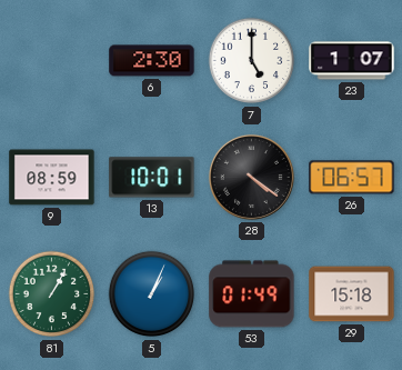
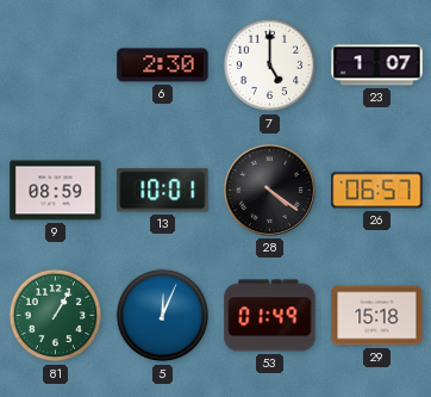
5: 1:04 -> 12:04 (163, 316)
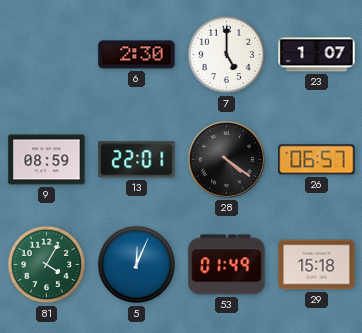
13: 10:01 -> 22:01 (137, 160)
81: 1:05 -> 4:05 (47, 265)
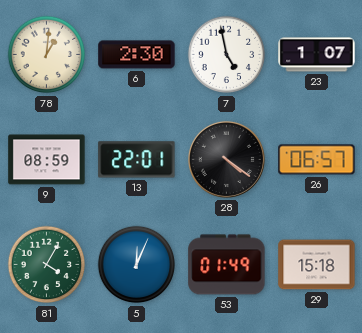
78: none -> 1:01 (47, 55)
7: 5:00 -> 4:58 (227, 55)
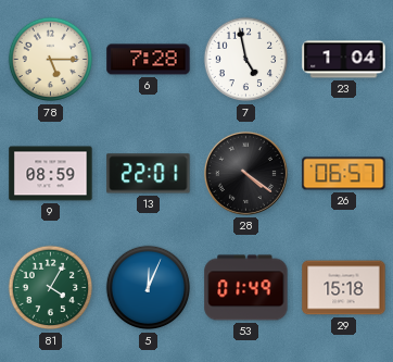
78: 1:01 -> 5:15 (51, 60)
6: 2:30 -> 7:28 (149, 60)
23: 1:07 -> 1:04 (344, 60)
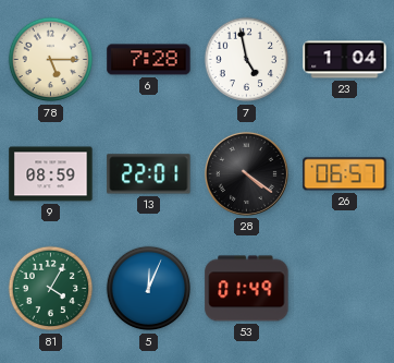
29: 15:18 -> none (344, 288)
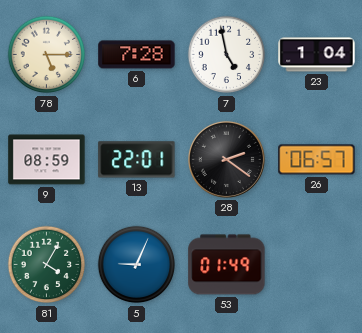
28: 4:21 -> 2:21 (226, 159)
5: 12:04 -> 9:04 (137, 265)
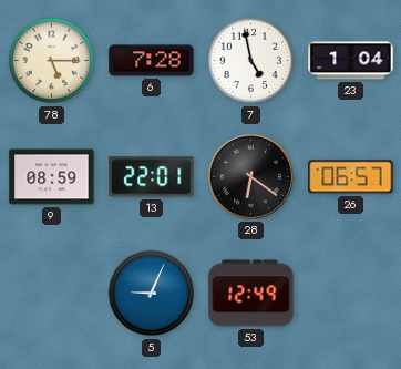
28: 2:21 -> 6:21 (250, 176)
81: 4:05 -> none (47, 265)
53: 01:49 -> 12:49 (251, 294)
